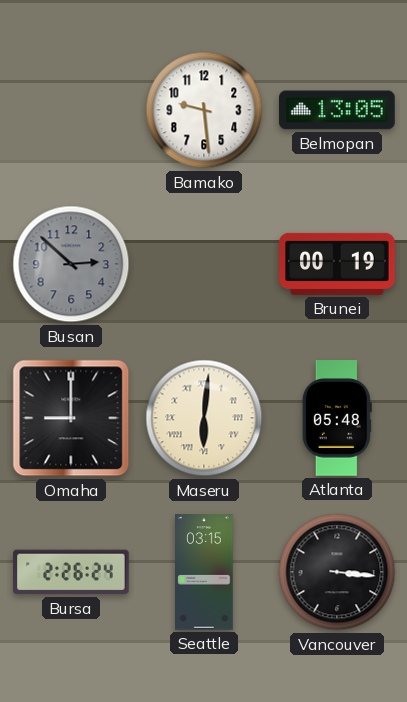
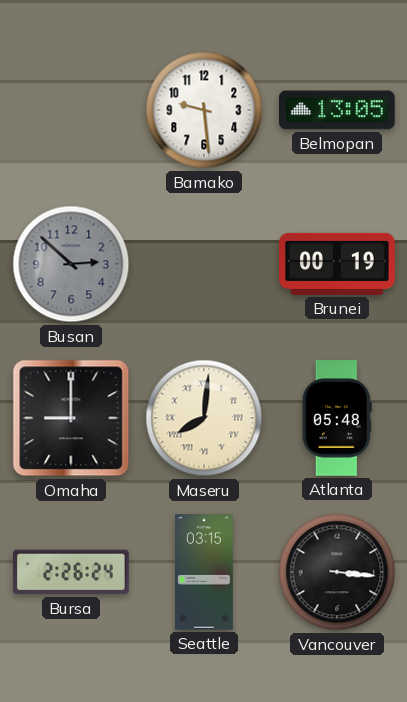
Maseru: 6:01 -> 8:01 (204, 418)
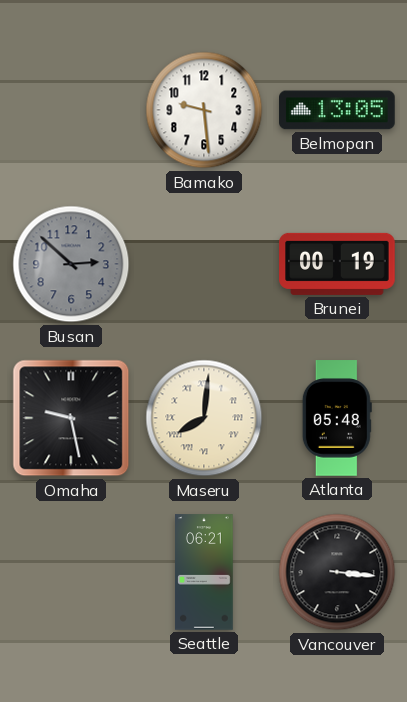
Omaha: 9:00 -> 9:28 (71, 418)
Bursa: 2:26 -> none (72, 572)
Seattle: 03:15 -> 06:21 (204, 572)
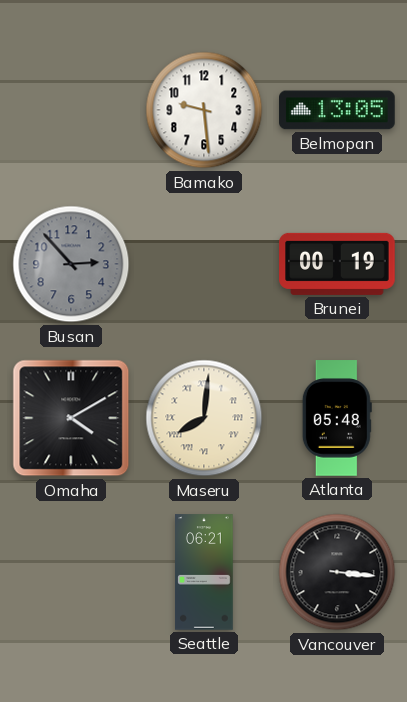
Busan: 2:52 -> 2:53 (71, 264)
Omaha: 9:28 -> 4:10 (71, 418)
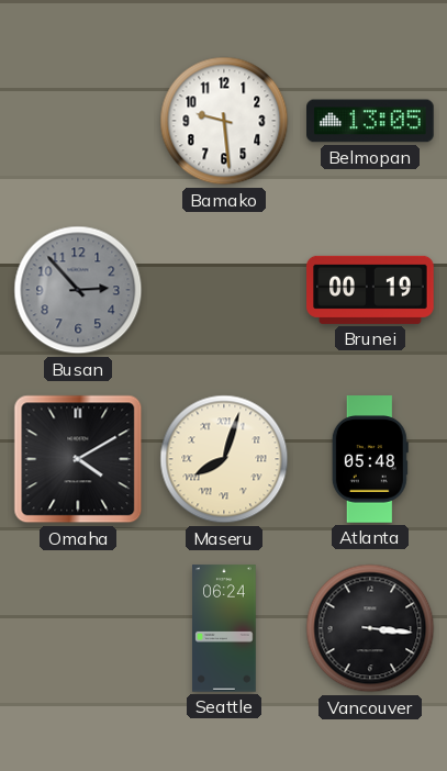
Maseru: 8:01 -> 8:03 (224, 459)
Seattle: 06:21 -> 06:24 (224, 628)
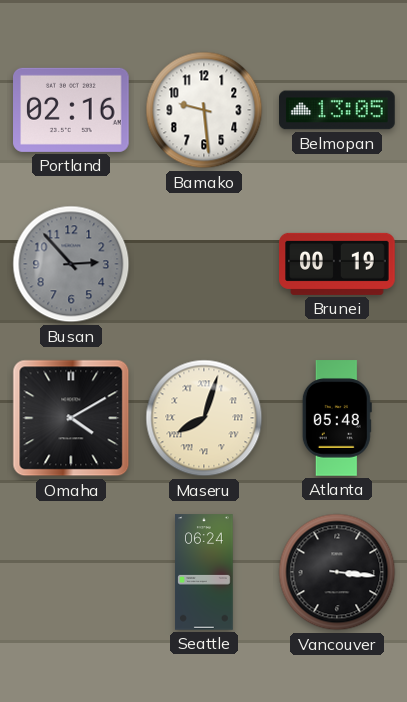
Portland: none -> 02:16 (72, 110)
